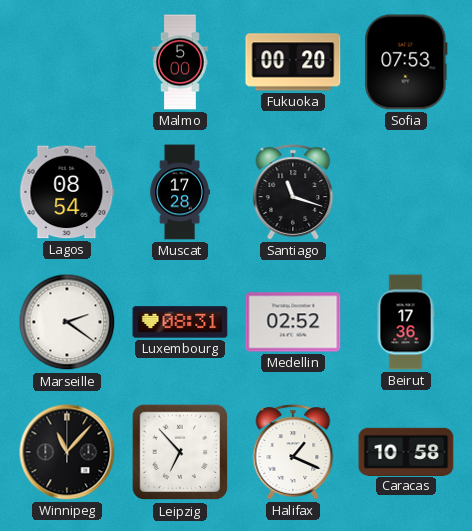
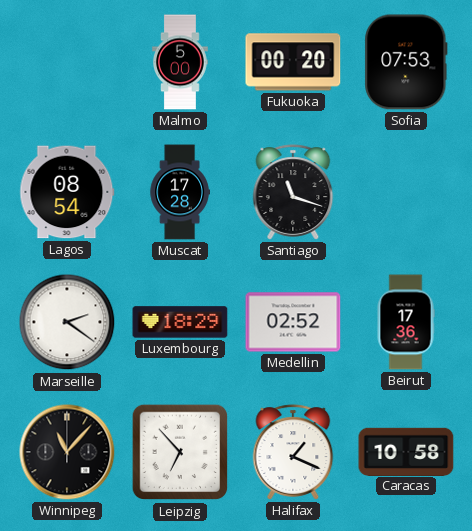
Luxembourg: 08:31 -> 18:29 (180, 322)
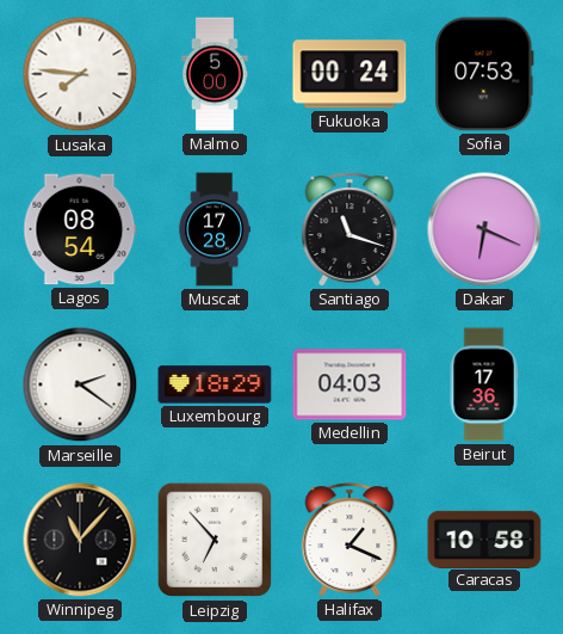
Lusaka: none -> 7:46 (80, 74)
Fukuoka: 00:20 -> 00:24 (349, 74)
Dakar: none -> 6:19 (484, 229)
Medellin: 02:52 -> 04:03 (349, 384)
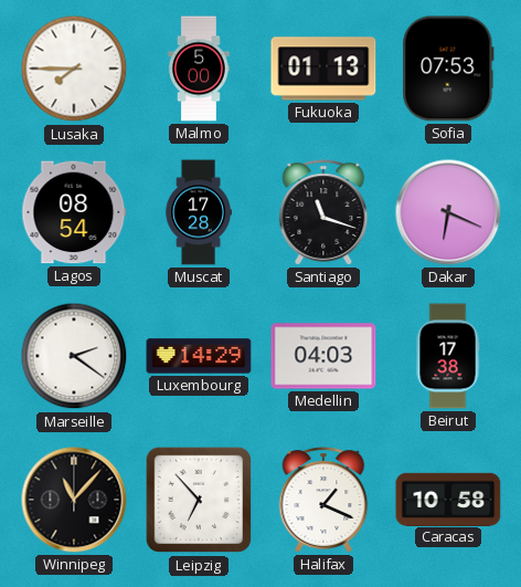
Lusaka: 7:46 -> 7:45 (74, 69)
Fukuoka: 00:24 -> 01:13 (323, 69)
Luxembourg: 18:29 -> 14:29 (199, 356)
Beirut: 17:36 -> 17:38 (448, 356)
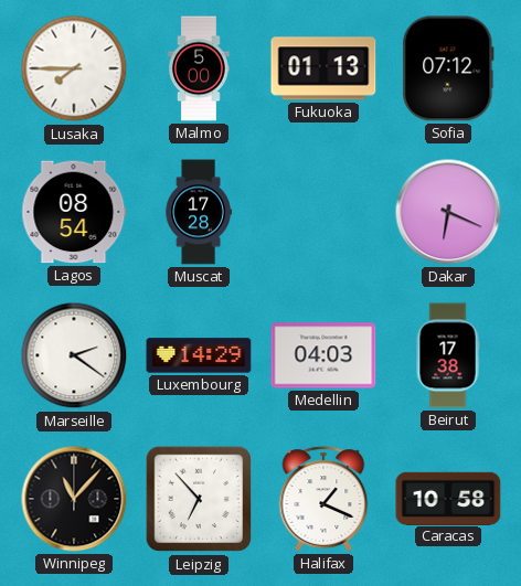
Sofia: 07:53 -> 07:12 (448, 68)
Santiago: 11:18 -> none (323, 212)
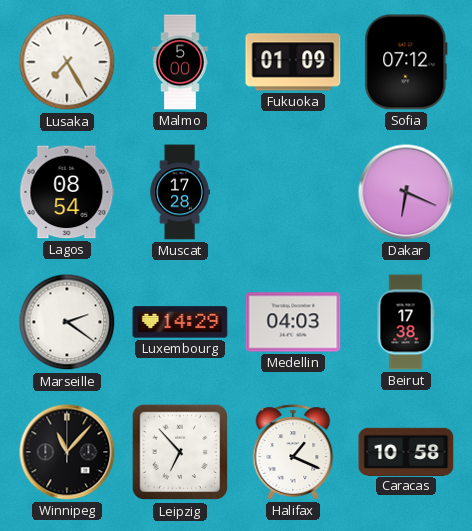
Lusaka: 7:45 -> 7:25 (67, 62)
Fukuoka: 01:13 -> 01:09 (293, 62)
